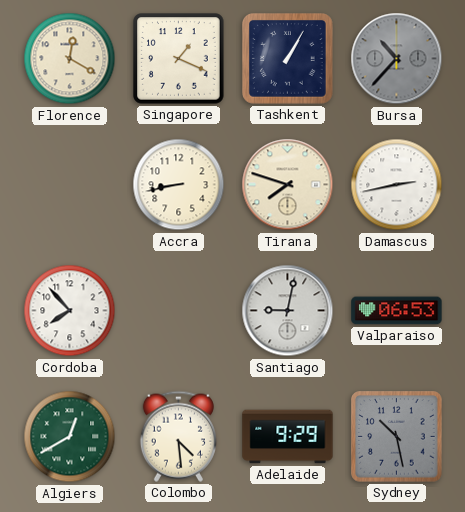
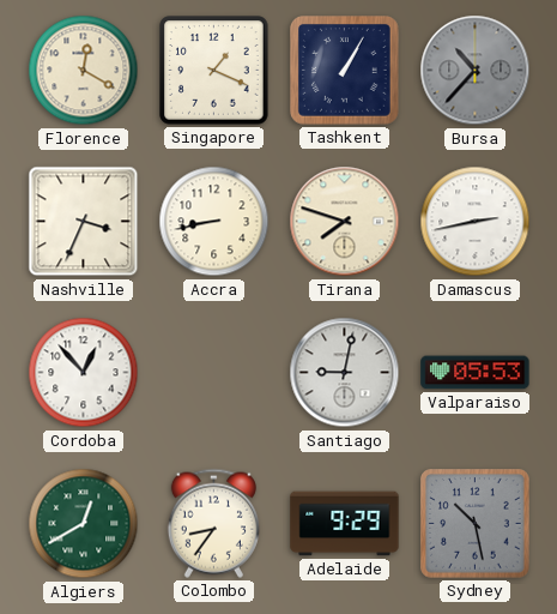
Nashville: none -> 3:34 (84, 222)
Cordoba: 7:53 -> 12:53 (84, 373)
Valparaiso: 06:53 -> 05:53 (476, 373)
Colombo: 4:29 -> 8:36 (213, 523)
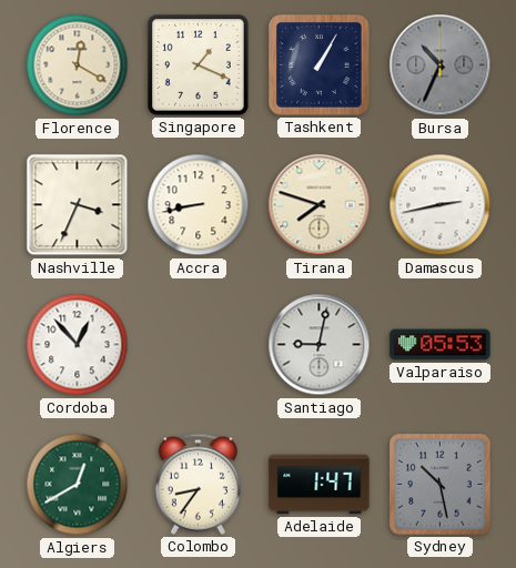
Bursa: 10:37 -> 10:34 (441, 65)
Adelaide: 9:29 -> 1:47 (320, 485)
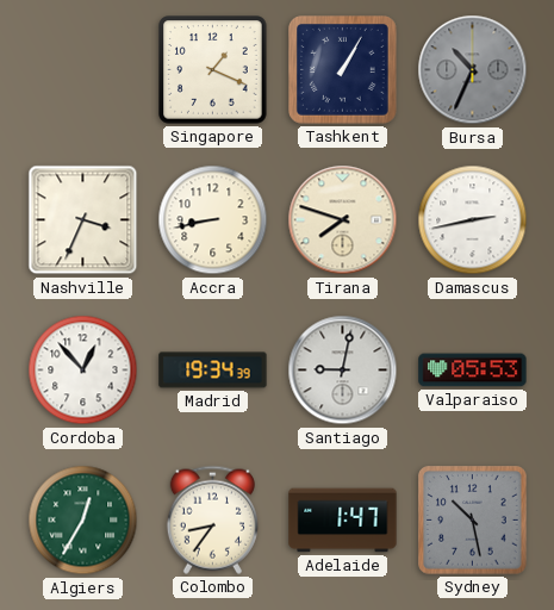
Florence: 12:20 -> none (78, 65)
Madrid: none -> 19:34 (213, 371)
Algiers: 12:40 -> 12:35 (83, 521)
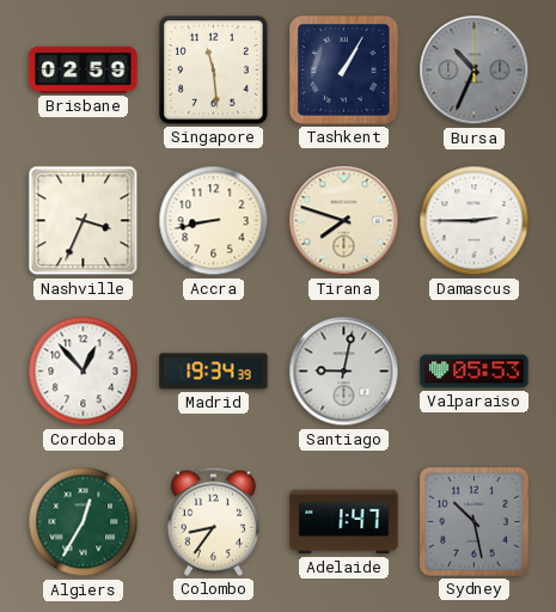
Brisbane: none -> 02:59 (84, 69)
Singapore: 1:19 -> 11:29 (214, 71)
Damascus: 2:43 -> 2:45 (475, 221)
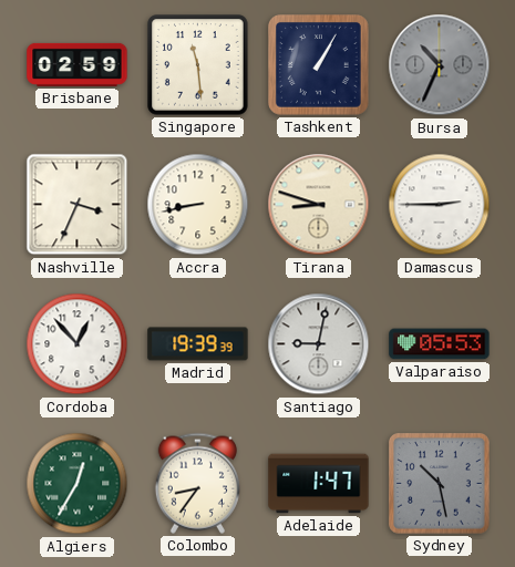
Tirana: 7:48 -> 8:48 (319, 205)
Madrid: 19:34 -> 19:39 (198, 344)
